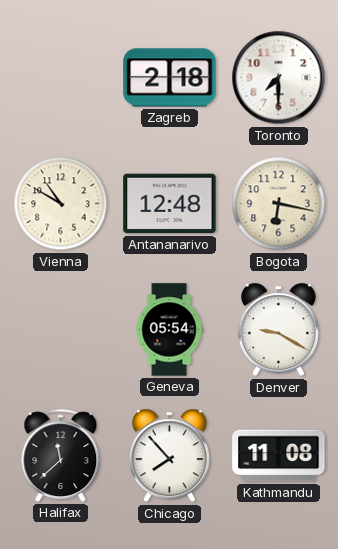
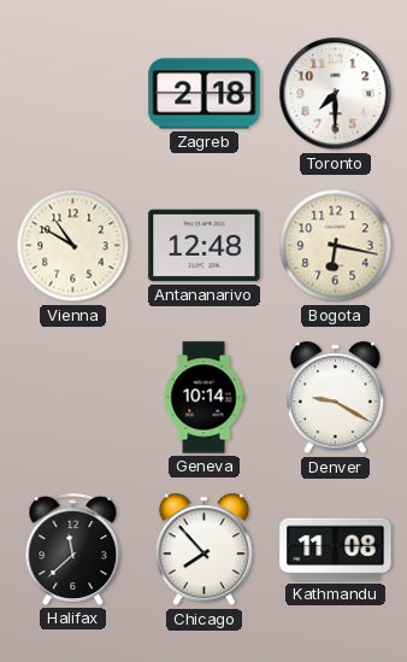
Geneva: 05:54 -> 10:14 (203, 398)
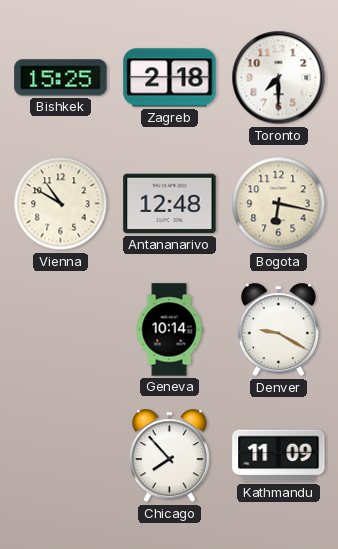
Bishkek: none -> 15:25 (61, 78)
Halifax: 11:38 -> none (73, 549)
Kathmandu: 11:08 -> 11:09 (279, 456)
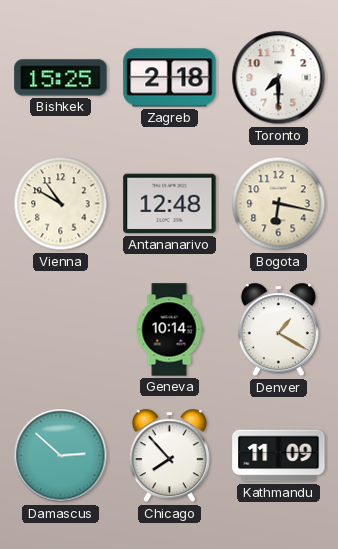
Denver: 9:20 -> 1:20 (278, 330)
Damascus: none -> 2:52 (61, 456)
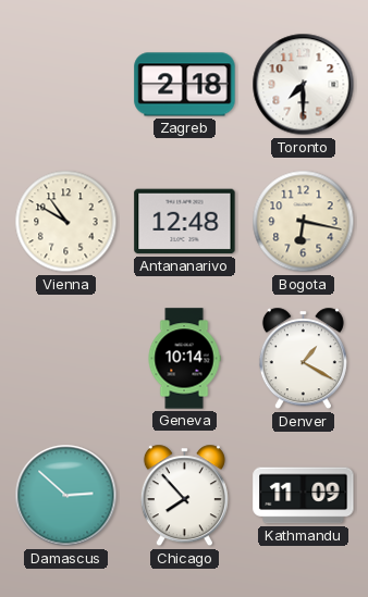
Bishkek: 15:25 -> none (61, 78)
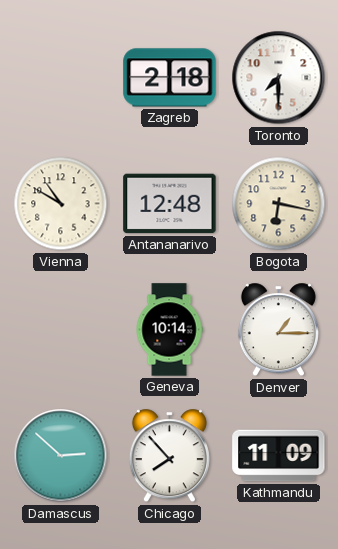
Denver: 1:20 -> 1:15 (278, 330)
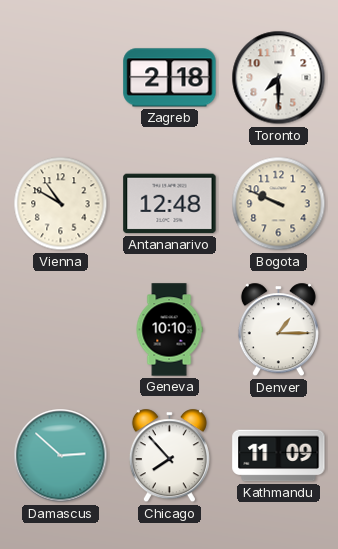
Bogota: 6:17 -> 9:49 (279, 204)
Geneva: 10:14 -> 10:10 (169, 330)
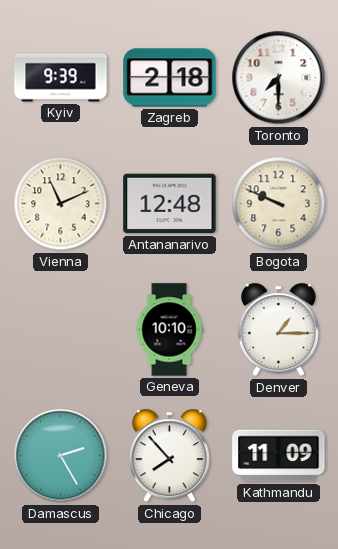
Kyiv: none -> 9:39 (61, 78)
Vienna: 10:50 -> 11:11 (61, 204)
Damascus: 2:52 -> 2:25 (61, 456)
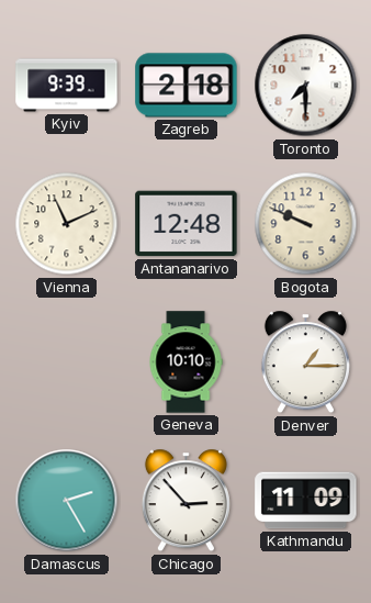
Chicago: 7:53 -> 2:53 (185, 501)
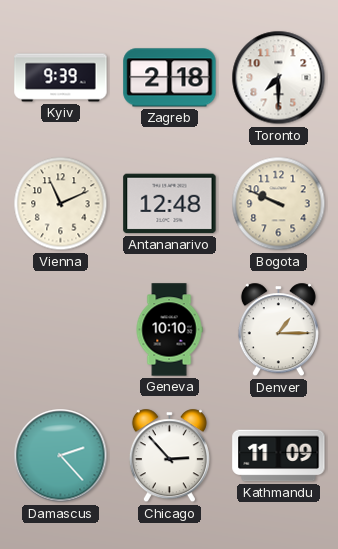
Damascus: 2:25 -> 2:23 (61, 456)
